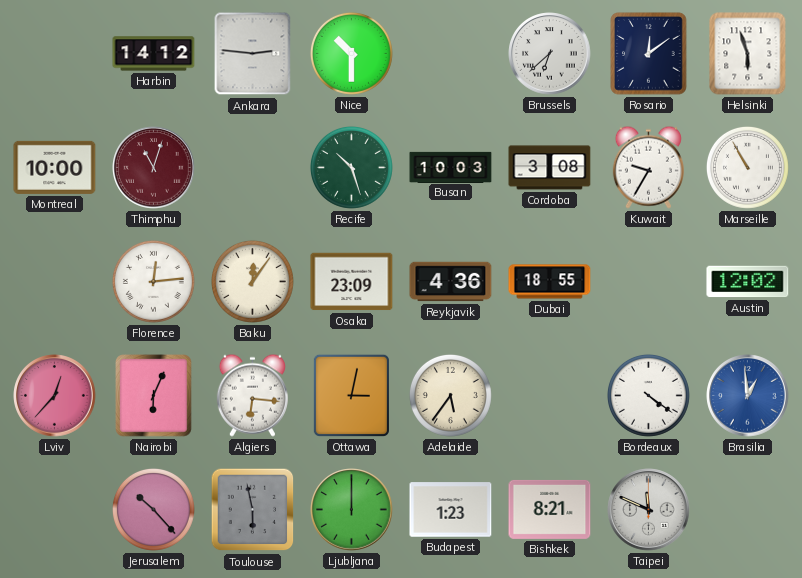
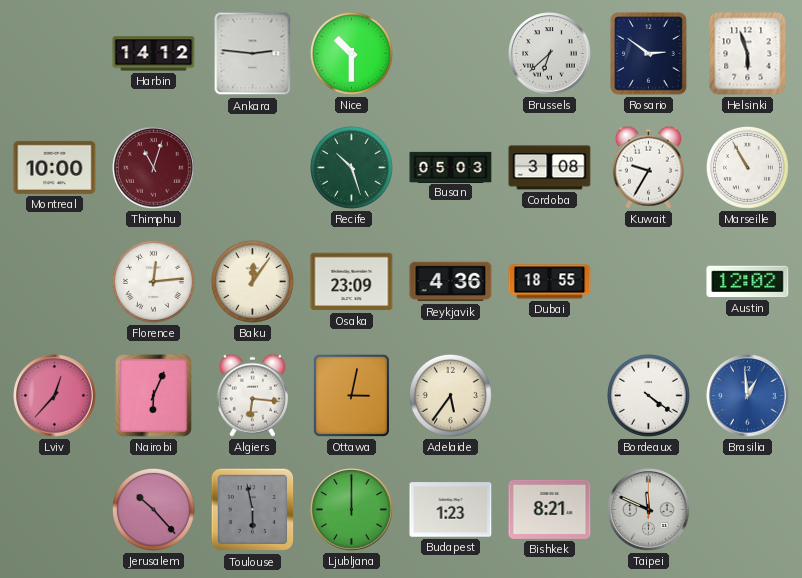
Rosario: 12:09 -> 2:51 (649, 54)
Busan: 10:03 -> 05:03 (451, 167)
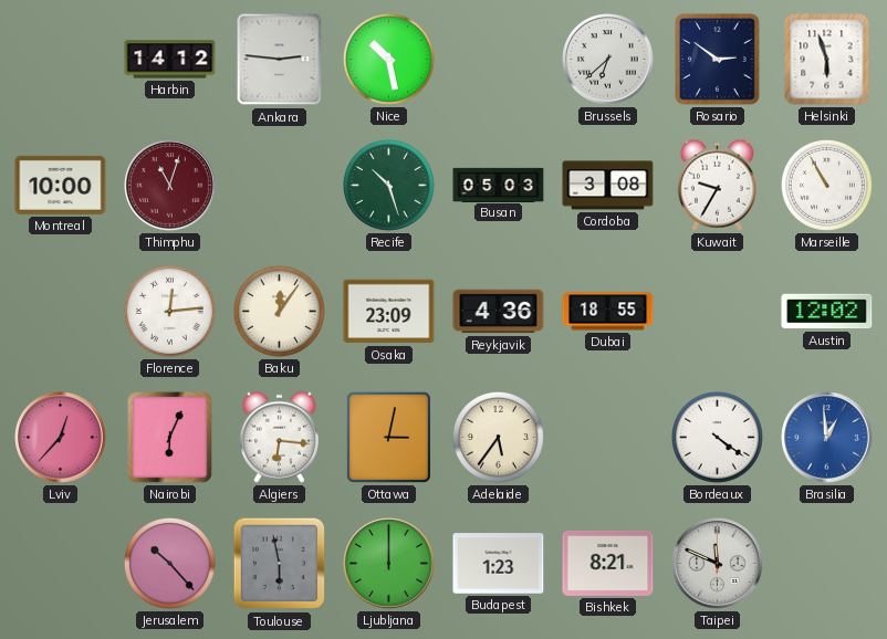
Nice: 10:30 -> 10:28 (388, 59)
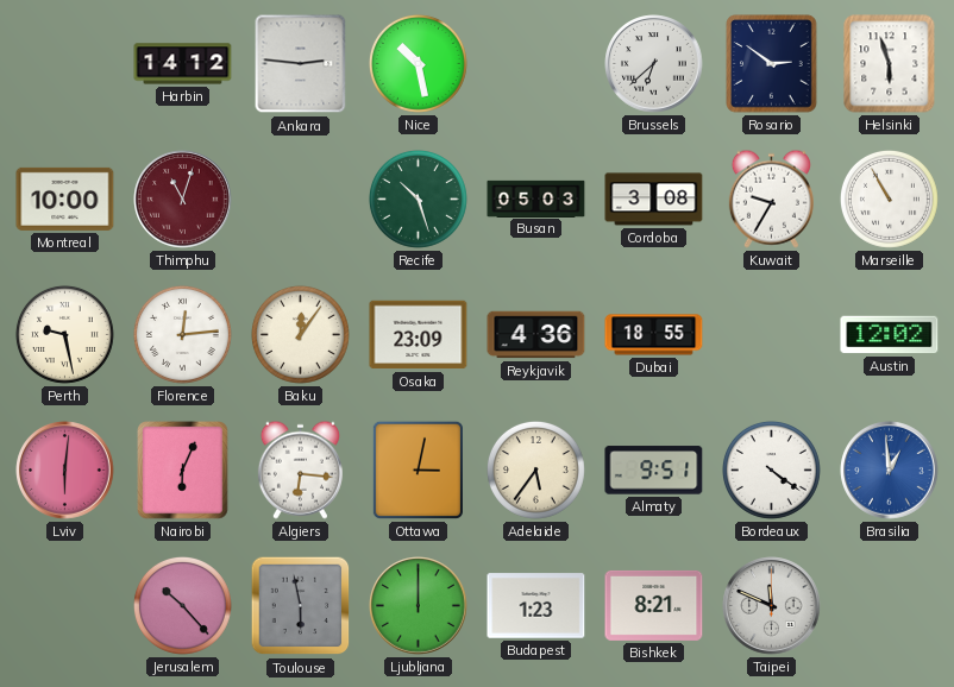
Perth: none -> 9:28 (64, 334)
Lviv: 12:37 -> 6:01 (65, 471)
Almaty: none -> 9:51 (654, 471)
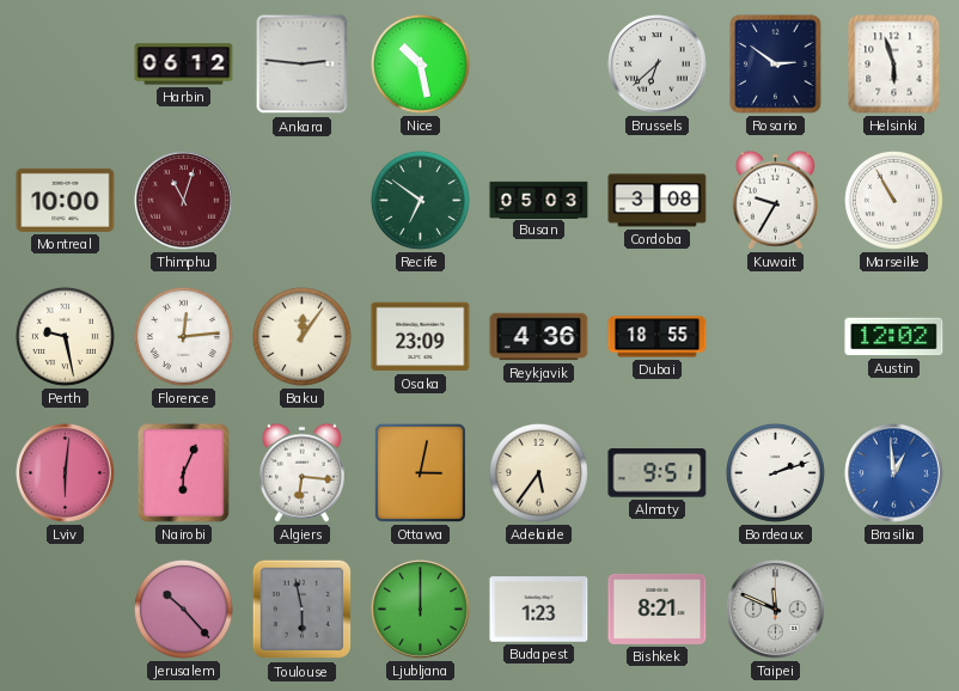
Harbin: 14:12 -> 06:12 (184, 65)
Recife: 10:27 -> 6:51 (420, 200)
Bordeaux: 4:21 -> 2:12 (775, 472)
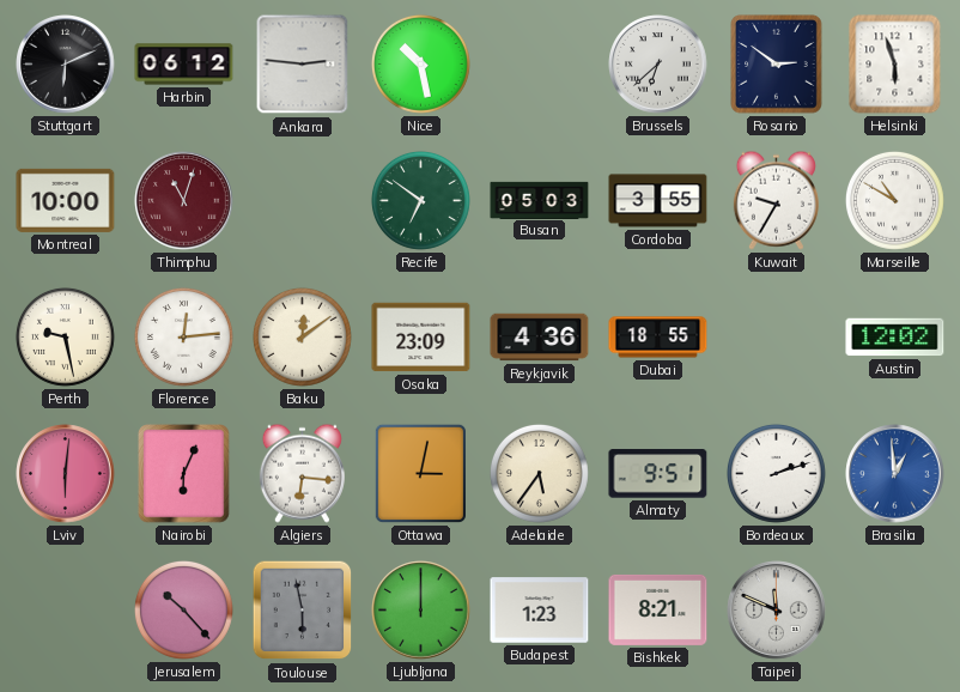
Stuttgart: none -> 6:11 (66, 65)
Cordoba: 3:08 -> 3:55 (658, 201)
Marseille: 10:55 -> 10:50 (894, 200)
Baku: 12:06 -> 12:09 (302, 336)
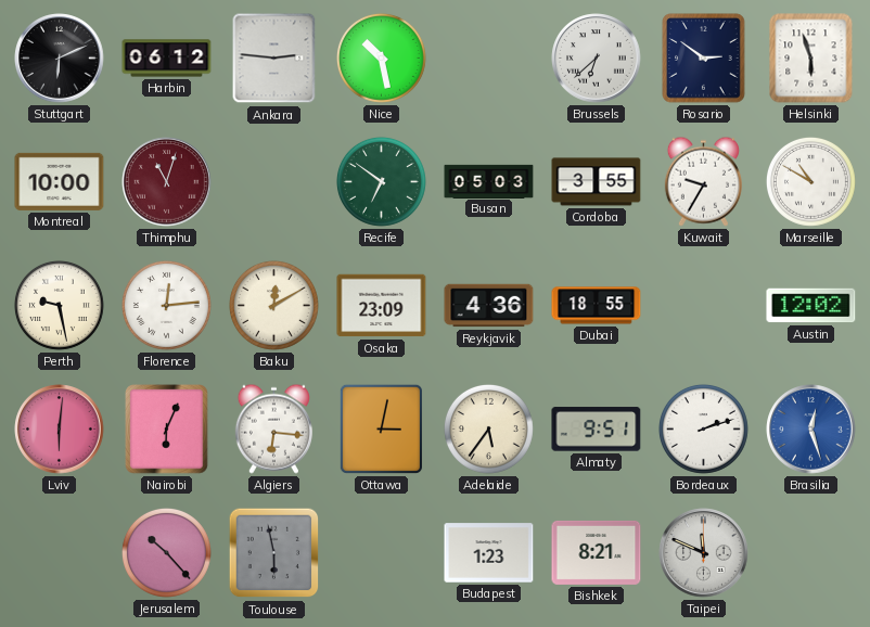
Baku: 12:09 -> 12:10 (273, 305)
Brasilia: 12:59 -> 12:27 (811, 430)
Ljubljana: 12:00 -> none (421, 611)
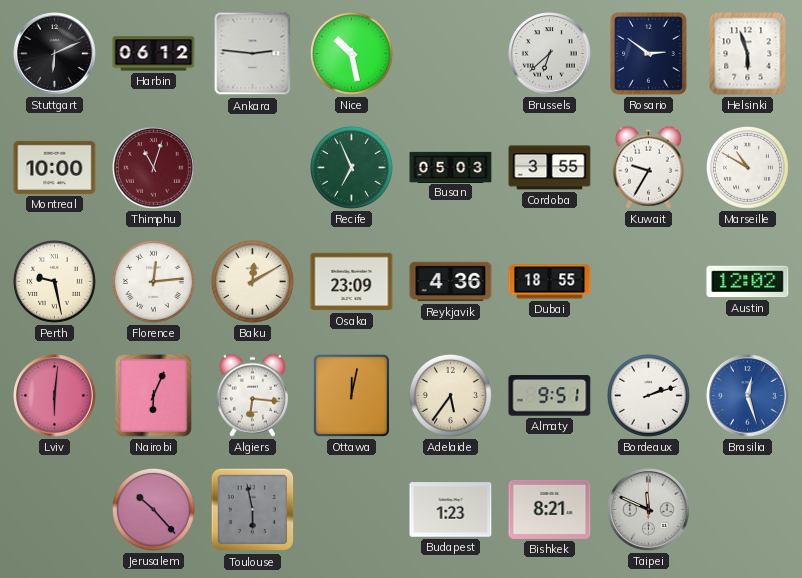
Recife: 6:51 -> 6:56 (351, 167)
Ottawa: 3:02 -> 12:02 (351, 395)
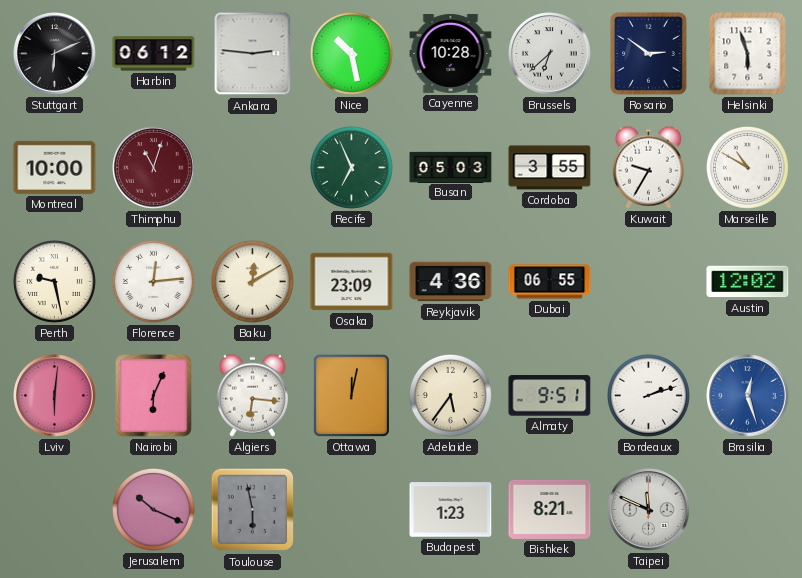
Cayenne: none -> 10:28 (451, 53)
Dubai: 18:55 -> 06:55 (550, 282)
Jerusalem: 10:23 -> 10:19 (153, 509)
